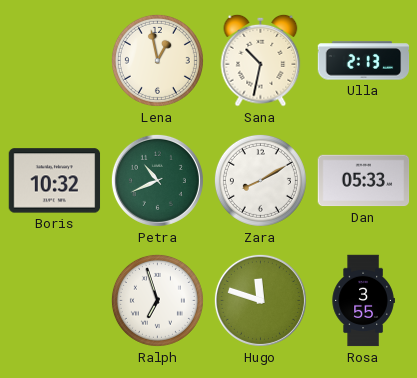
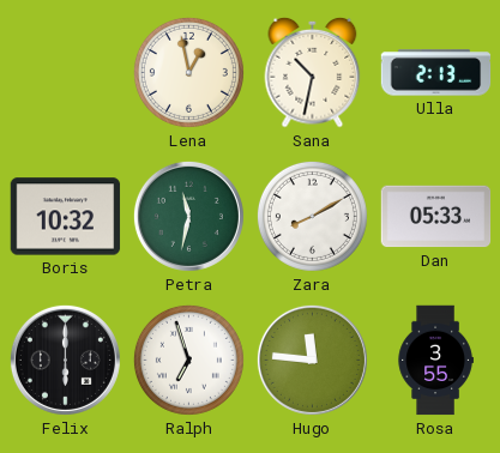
Petra: 10:41 -> 11:32 (188, 216)
Felix: none -> 6:00 (65, 360)
Hugo: 11:48 -> 11:46 (312, 360)
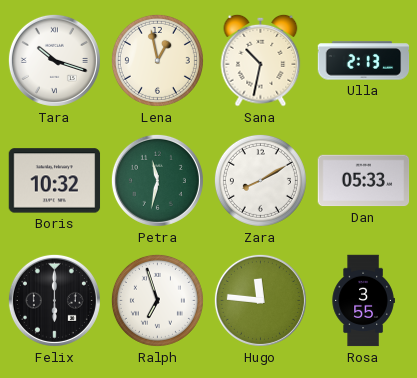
Tara: none -> 10:18 (54, 60)
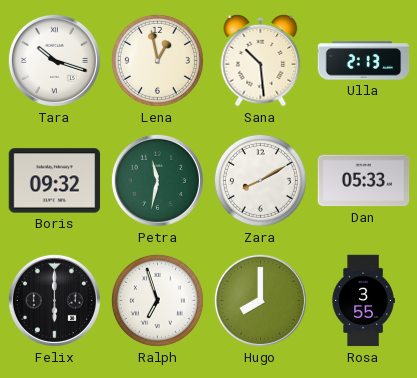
Sana: 10:32 -> 10:29 (261, 60)
Boris: 10:32 -> 09:32 (55, 181)
Hugo: 11:46 -> 8:00 (260, 300)
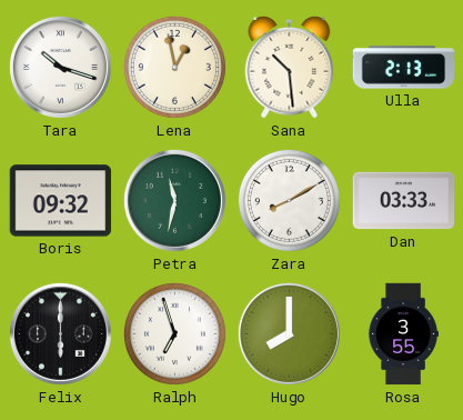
Dan: 05:33 -> 03:33 (404, 201)
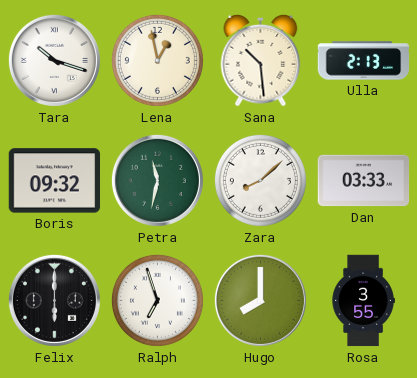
Zara: 8:10 -> 8:08 (260, 180)
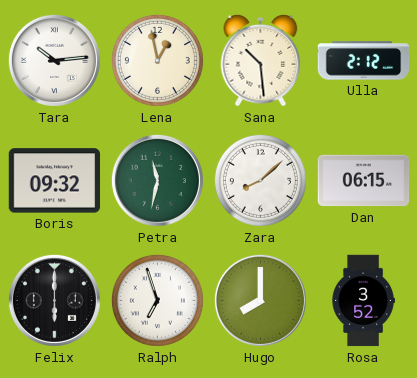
Tara: 10:18 -> 10:14 (54, 60)
Ulla: 2:13 -> 2:12 (364, 61)
Dan: 03:33 -> 06:15 (364, 181)
Rosa: 3:55 -> 3:52 (363, 301)
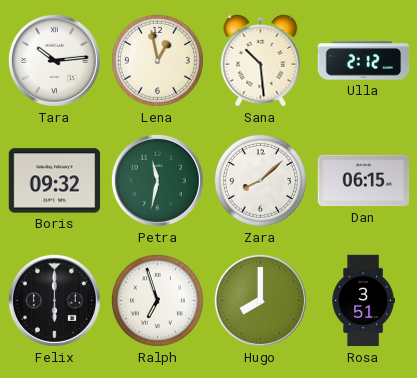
Rosa: 3:52 -> 3:51 (363, 301)
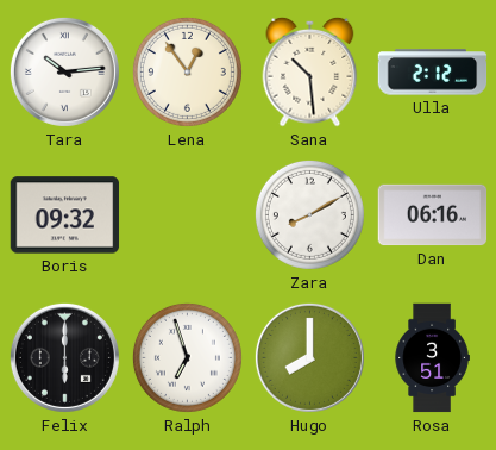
Lena: 12:58 -> 12:54 (187, 71)
Petra: 11:32 -> none (157, 180)
Zara: 8:08 -> 8:10 (309, 214)
Dan: 06:15 -> 06:16 (433, 215)
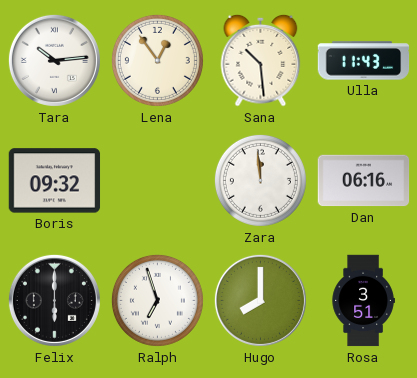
Ulla: 2:12 -> 11:43 (364, 61)
Zara: 8:10 -> 11:59 (260, 180)
